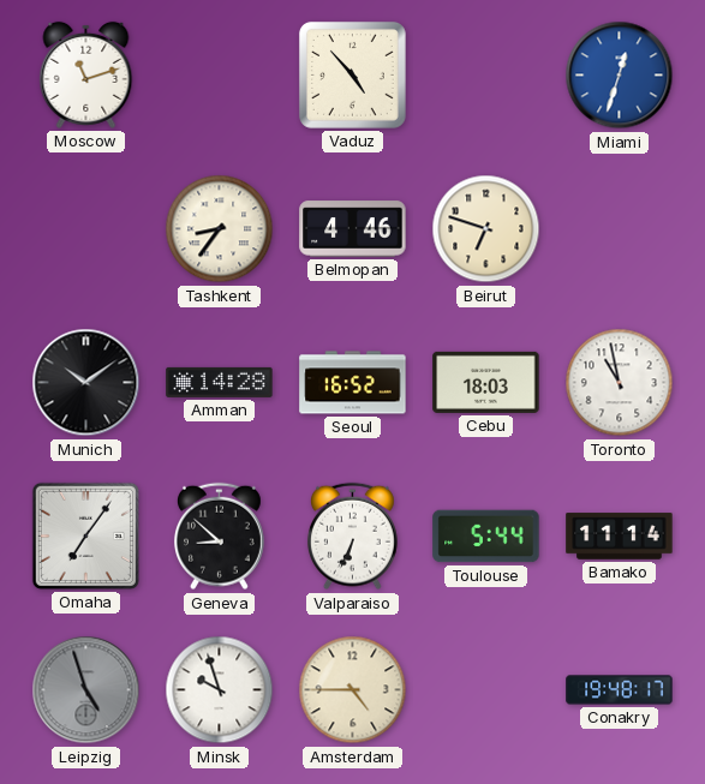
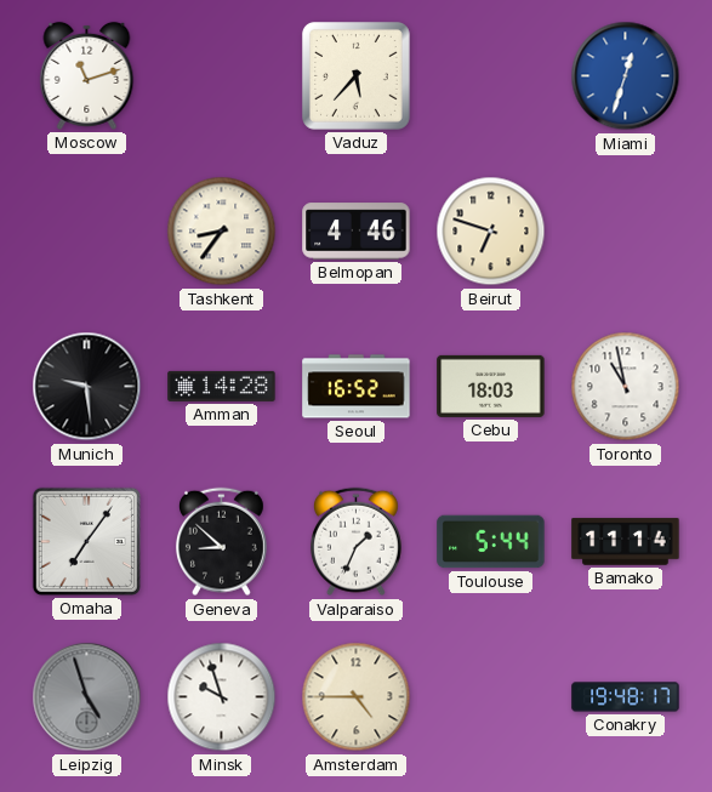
Vaduz: 4:53 -> 5:37 (355, 75)
Munich: 10:09 -> 9:29 (87, 387)
Valparaiso: 6:34 -> 1:34 (355, 542)
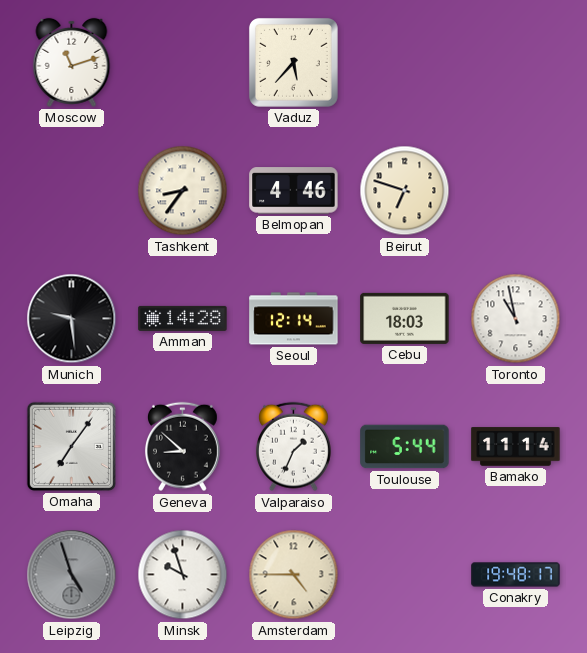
Miami: 12:33 -> none (626, 76)
Seoul: 16:52 -> 12:14 (294, 319)
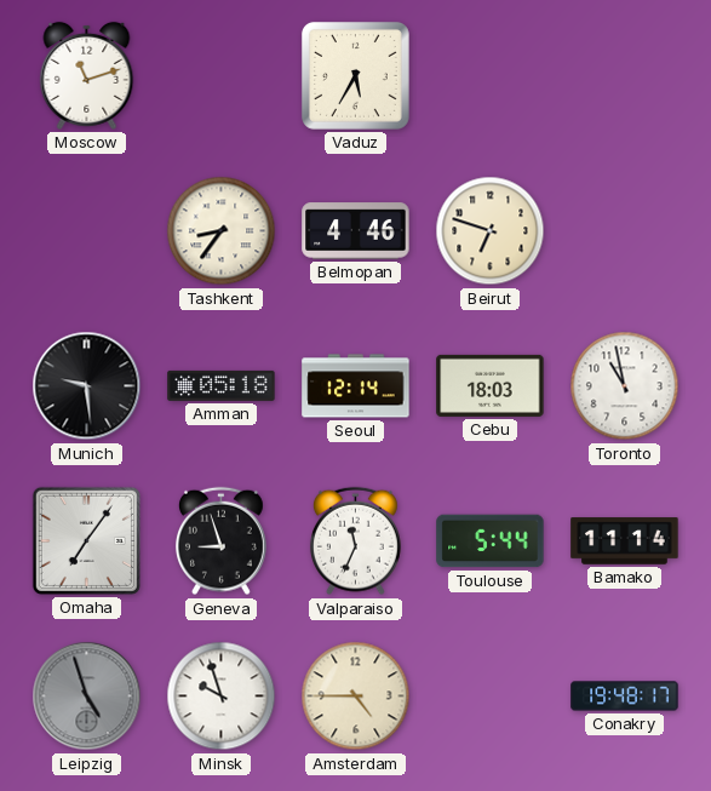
Vaduz: 5:37 -> 5:35 (355, 75)
Amman: 14:28 -> 05:18 (222, 385)
Geneva: 8:52 -> 8:57 (220, 541)
Valparaiso: 1:34 -> 11:34 (355, 541)
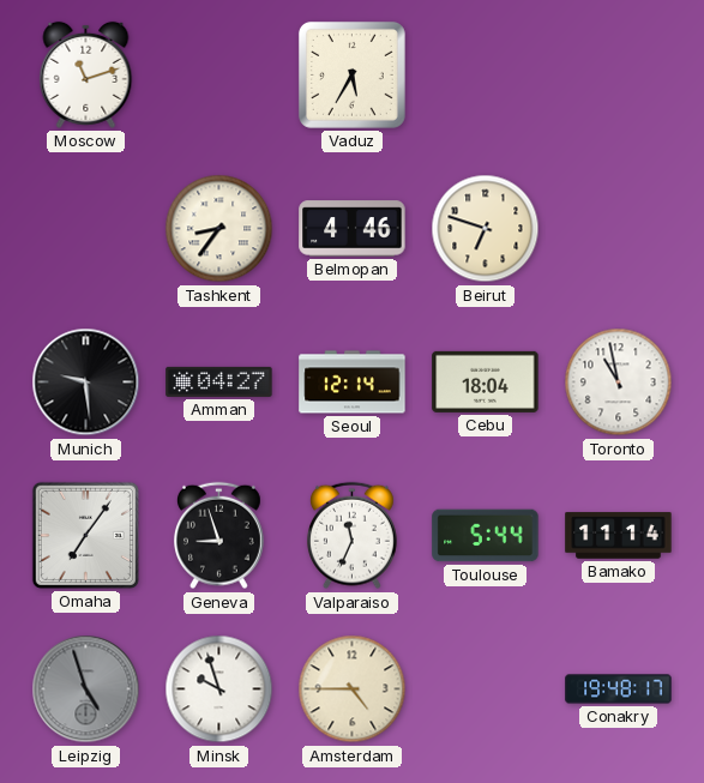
Amman: 05:18 -> 04:27 (219, 381)
Cebu: 18:03 -> 18:04 (486, 381)
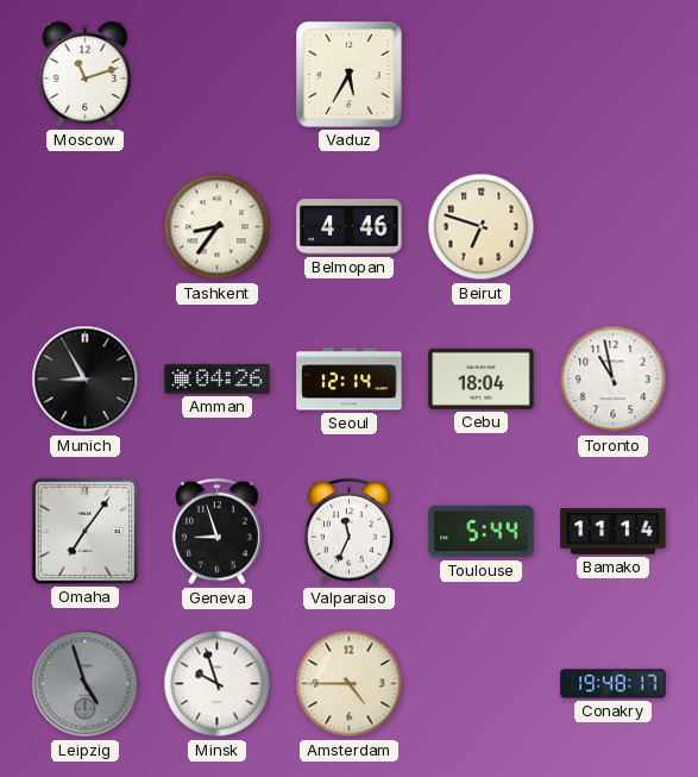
Munich: 9:29 -> 8:55 (86, 380)
Amman: 04:27 -> 04:26 (218, 378)
